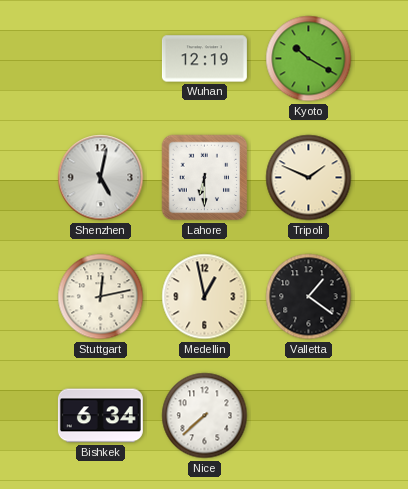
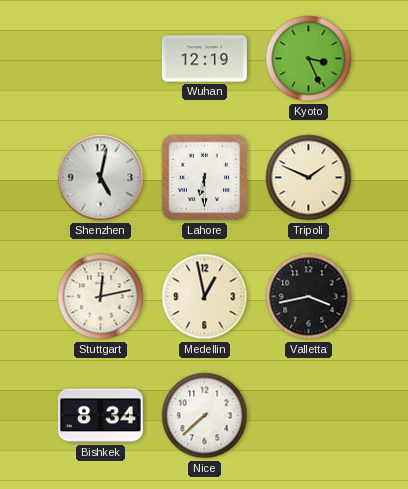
Kyoto: 10:20 -> 3:26 (309, 59)
Valletta: 1:21 -> 3:43 (309, 297)
Bishkek: 6:34 -> 8:34 (100, 416)
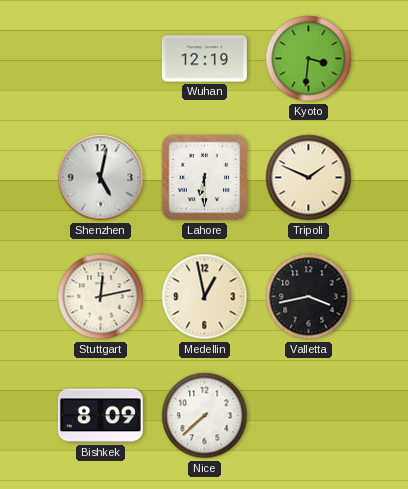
Kyoto: 3:26 -> 3:31 (309, 59)
Bishkek: 8:34 -> 8:09 (100, 416)
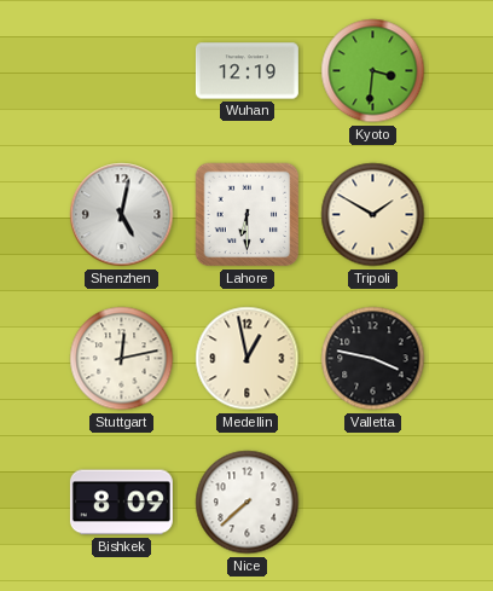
Tripoli: 1:49 -> 1:50 (373, 215)
Valletta: 3:43 -> 3:47 (373, 359)
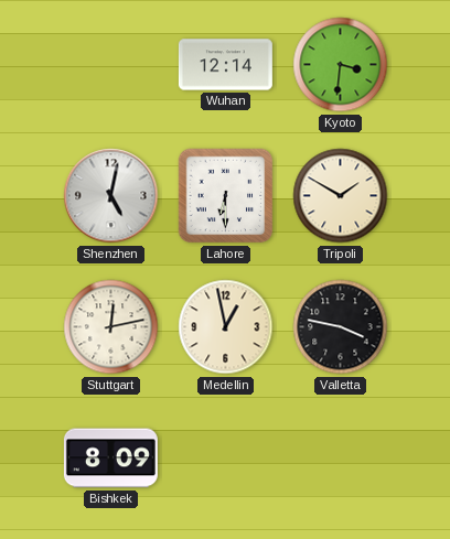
Wuhan: 12:19 -> 12:14 (225, 65)
Nice: 7:38 -> none (248, 503)
